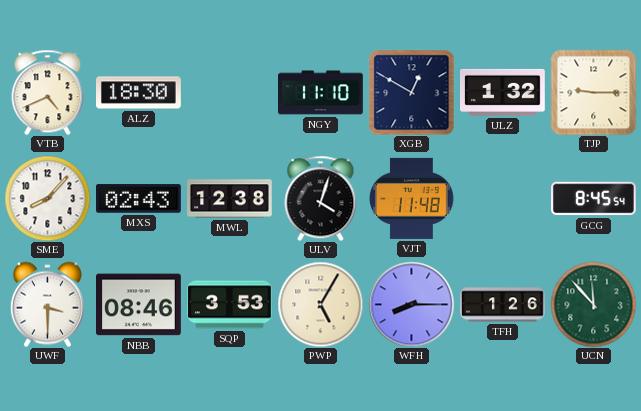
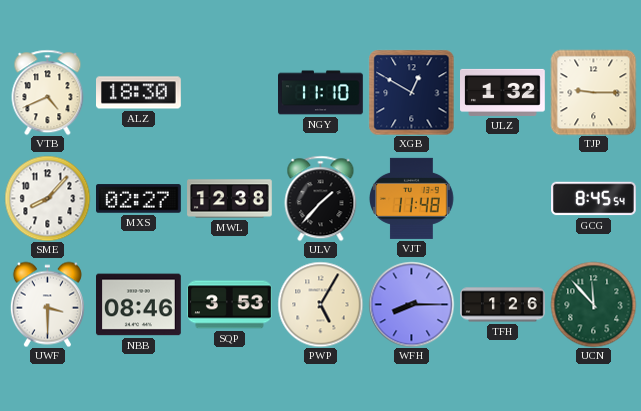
MXS: 02:43 -> 02:27 (139, 199)
ULV: 4:03 -> 1:37 (321, 198)
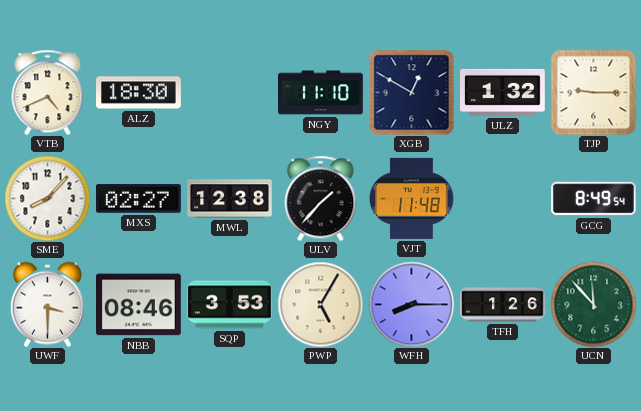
GCG: 8:45 -> 8:49 (594, 199)
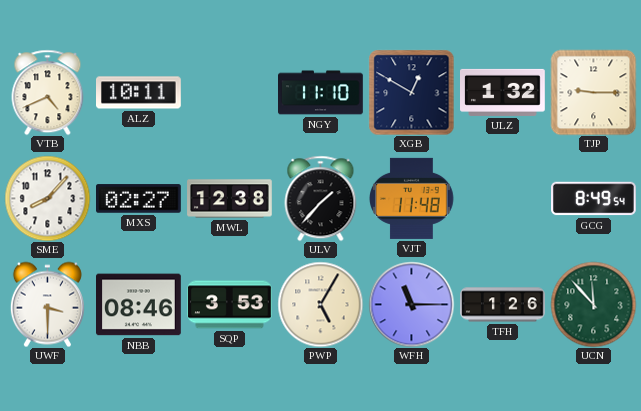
ALZ: 18:30 -> 10:11 (139, 93)
WFH: 8:15 -> 11:15 (411, 304)
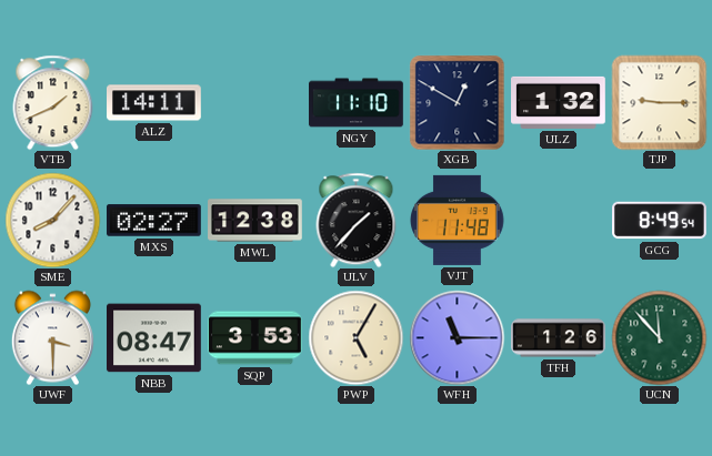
VTB: 4:41 -> 1:41 (53, 102)
ALZ: 10:11 -> 14:11 (154, 103)
NBB: 08:46 -> 08:47 (154, 338)
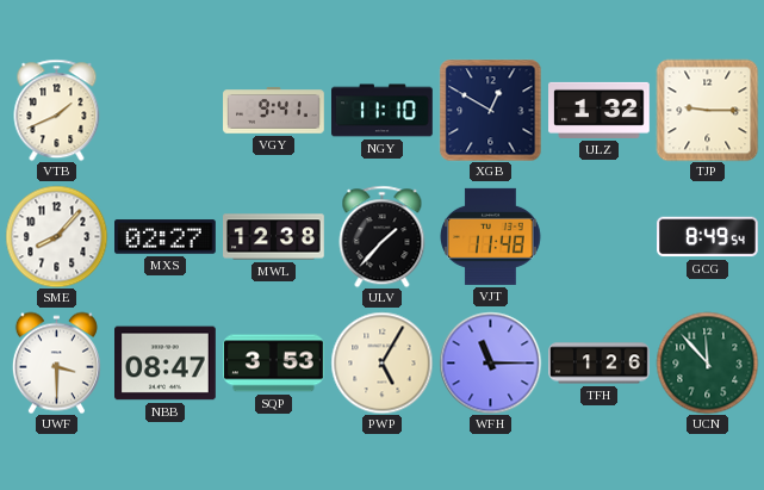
ALZ: 14:11 -> none (154, 103)
VGY: none -> 9:41 (274, 111)
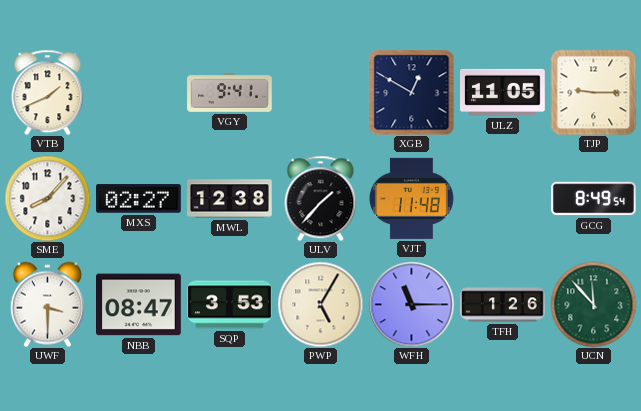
NGY: 11:10 -> none (383, 111)
ULZ: 1:32 -> 11:05 (503, 92)
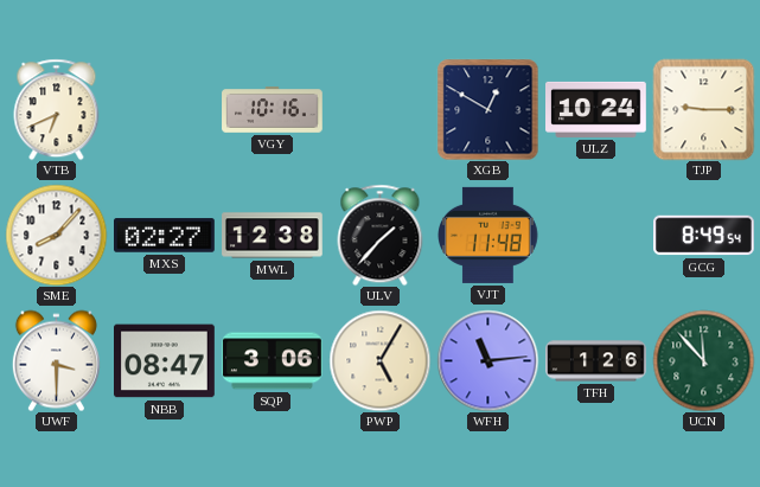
VTB: 1:41 -> 6:41 (57, 109)
VGY: 9:41 -> 10:16 (273, 110)
ULZ: 11:05 -> 10:24 (596, 109)
SQP: 3:53 -> 3:06 (273, 361)
WFH: 11:15 -> 11:14 (487, 360)
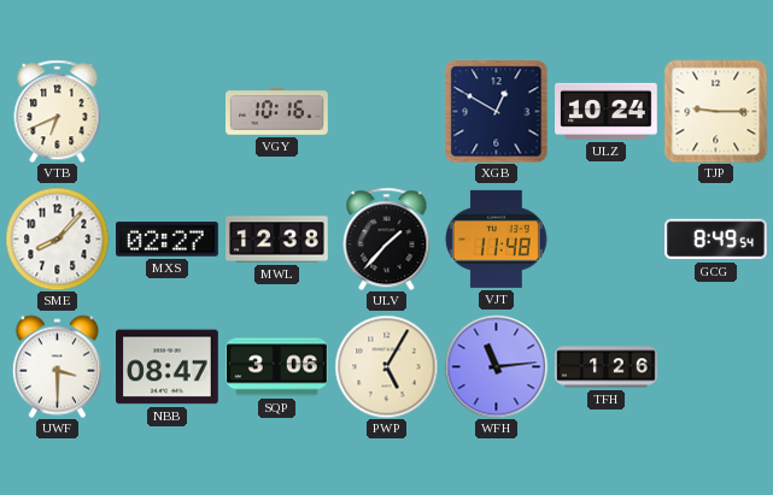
UCN: 11:53 -> none (703, 360)
